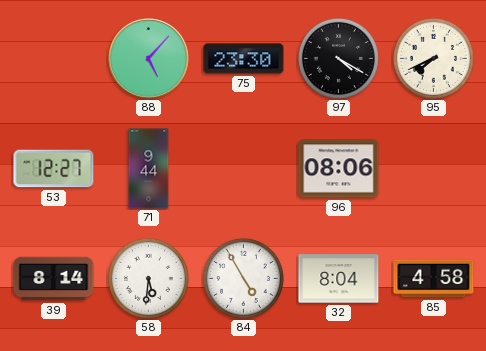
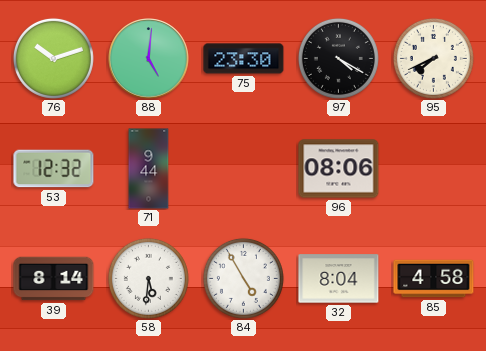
76: none -> 10:12 (53, 58)
88: 5:07 -> 5:01 (149, 59)
53: 12:27 -> 12:32 (54, 169)
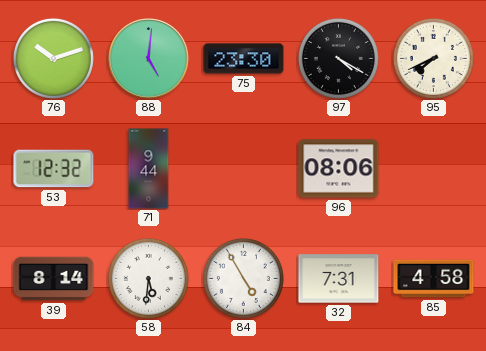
32: 8:04 -> 7:31 (339, 279)
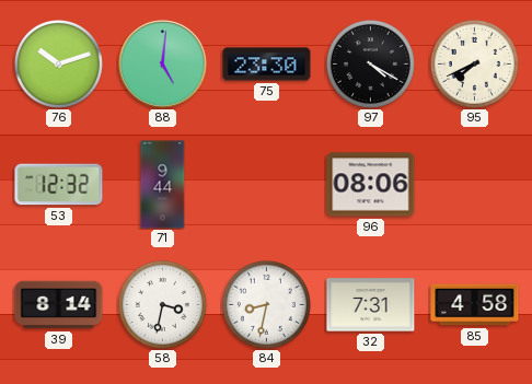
58: 5:31 -> 3:32 (162, 304)
84: 4:55 -> 8:32 (266, 304)
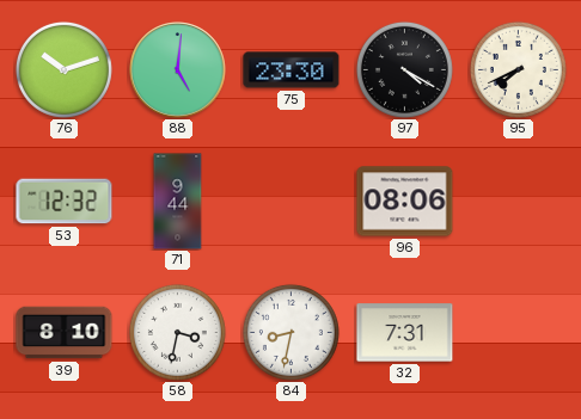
39: 8:14 -> 8:10 (65, 333)
85: 4:58 -> none (475, 305)
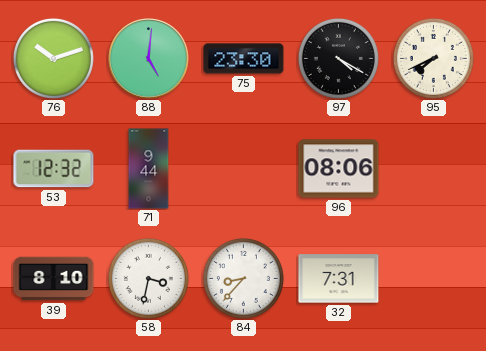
84: 8:32 -> 8:37 (243, 278)
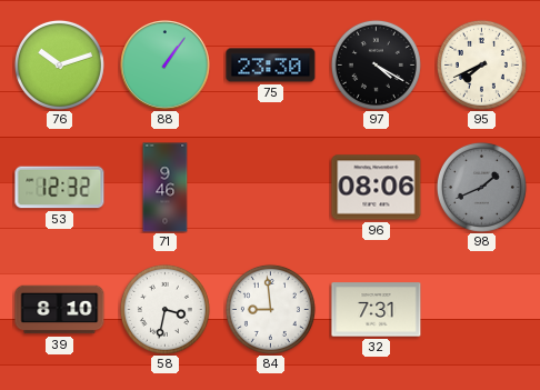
88: 5:01 -> 1:06 (166, 66)
71: 9:44 -> 9:46 (166, 188)
98: none -> 1:41 (481, 187)
84: 8:37 -> 8:59 (270, 309)
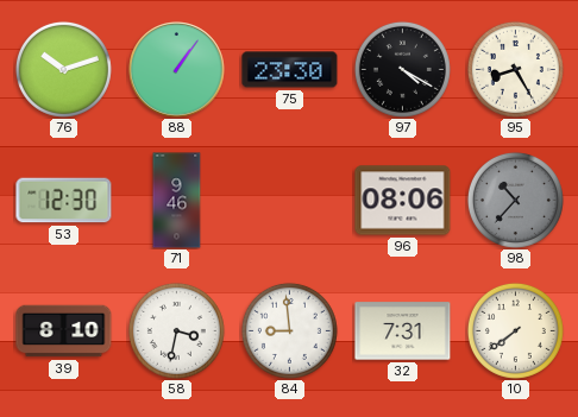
95: 7:41 -> 8:25 (515, 69)
53: 12:32 -> 12:30 (64, 201)
98: 1:41 -> 10:37 (515, 200)
10: none -> 7:39 (515, 330)
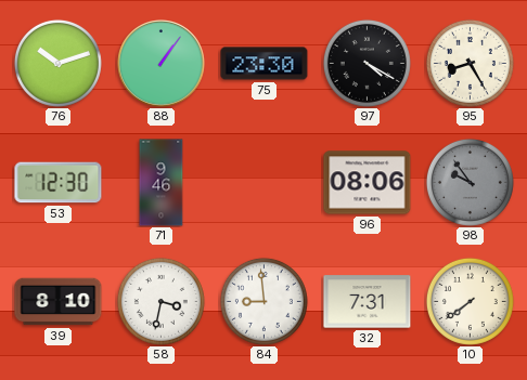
98: 10:37 -> 9:54 (470, 182)
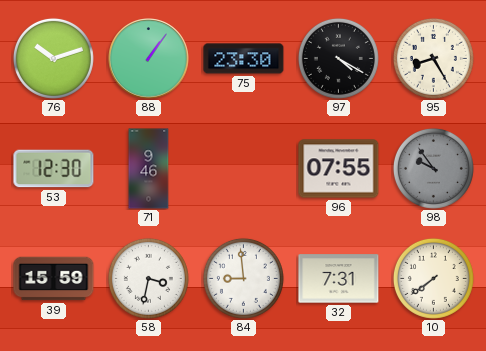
96: 08:06 -> 07:55 (339, 169)
39: 8:10 -> 15:59 (54, 279)
